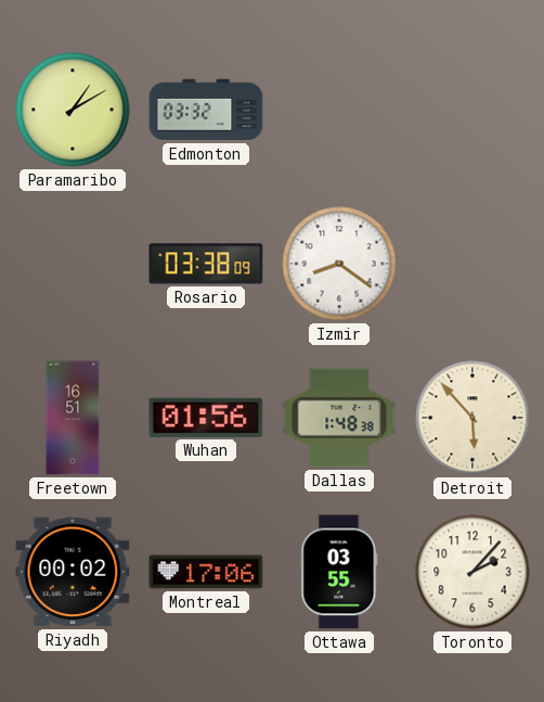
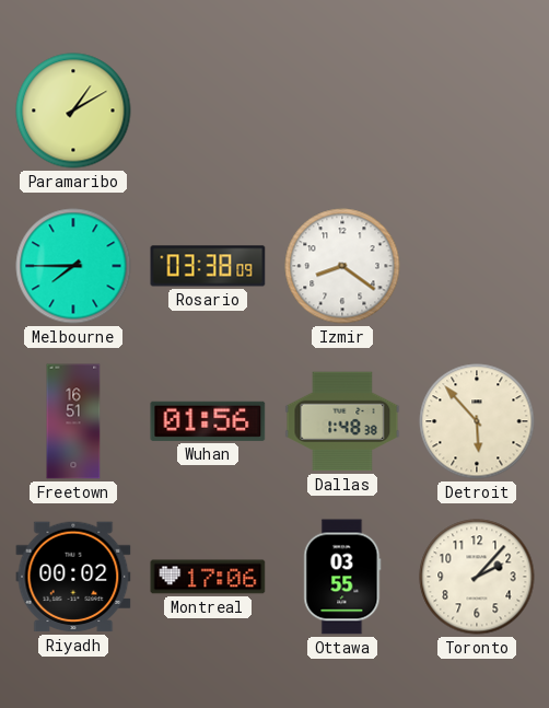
Edmonton: 03:32 -> none (206, 110)
Melbourne: none -> 7:45 (73, 266)
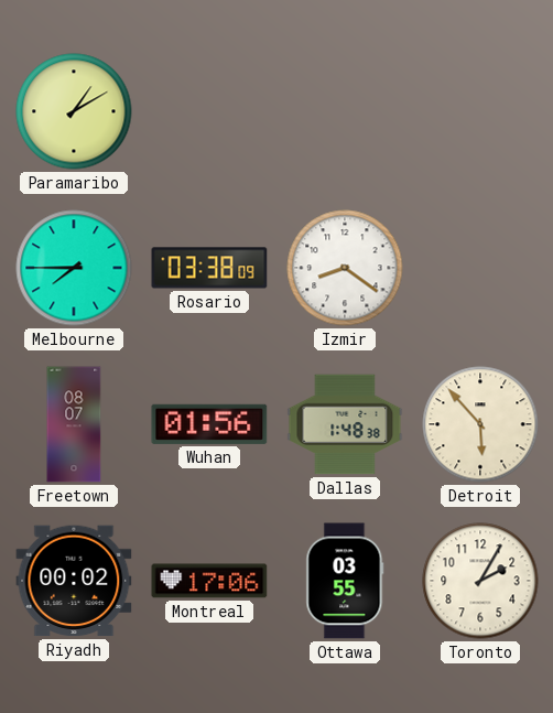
Freetown: 16:51 -> 08:07 (74, 424)
Toronto: 2:07 -> 2:05 (480, 581)
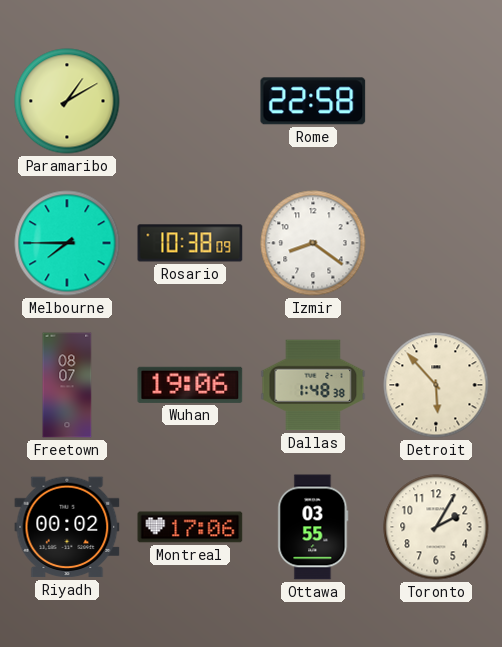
Rome: none -> 22:58 (313, 101)
Rosario: 03:38 -> 10:38 (190, 243)
Wuhan: 01:56 -> 19:06 (190, 385)
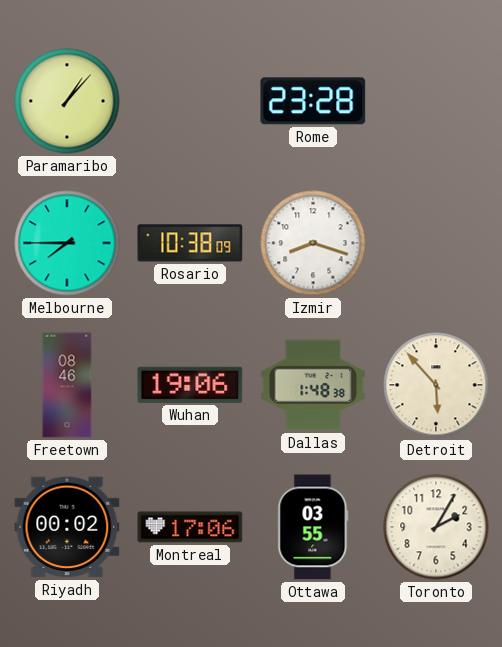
Paramaribo: 1:10 -> 1:07 (67, 101)
Rome: 22:58 -> 23:28 (313, 101)
Izmir: 8:21 -> 8:18 (313, 243)
Freetown: 08:07 -> 08:46 (67, 385)
